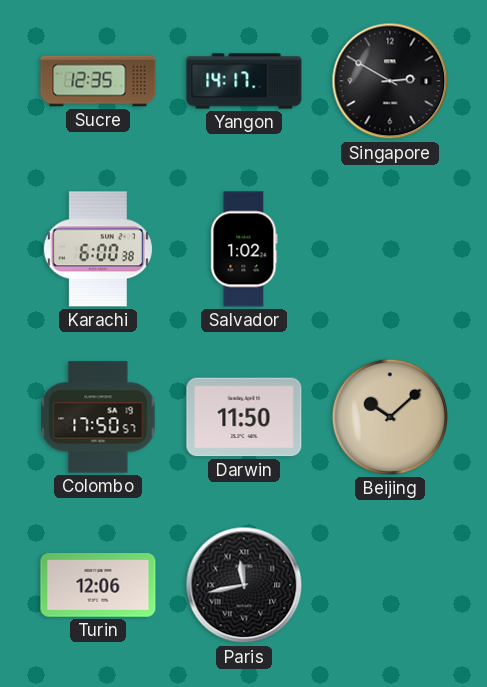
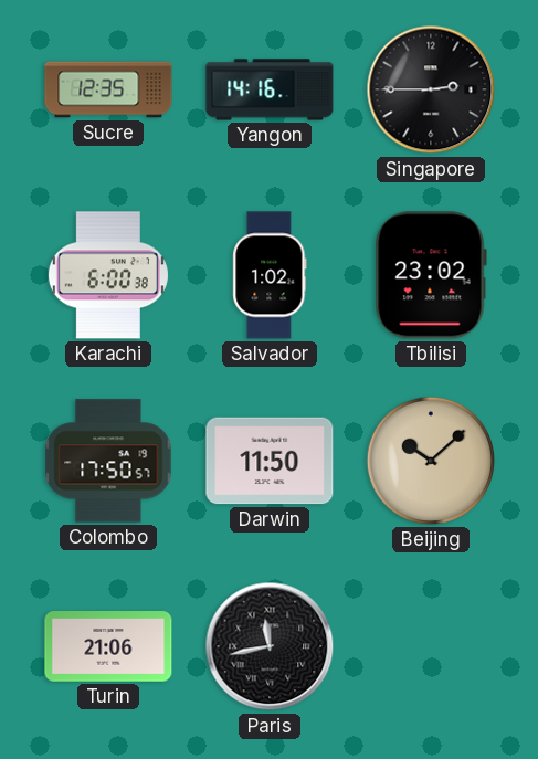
Yangon: 14:17 -> 14:16 (270, 89)
Singapore: 2:50 -> 2:45 (431, 89)
Tbilisi: none -> 23:02 (431, 275)
Turin: 12:06 -> 21:06 (108, 647)
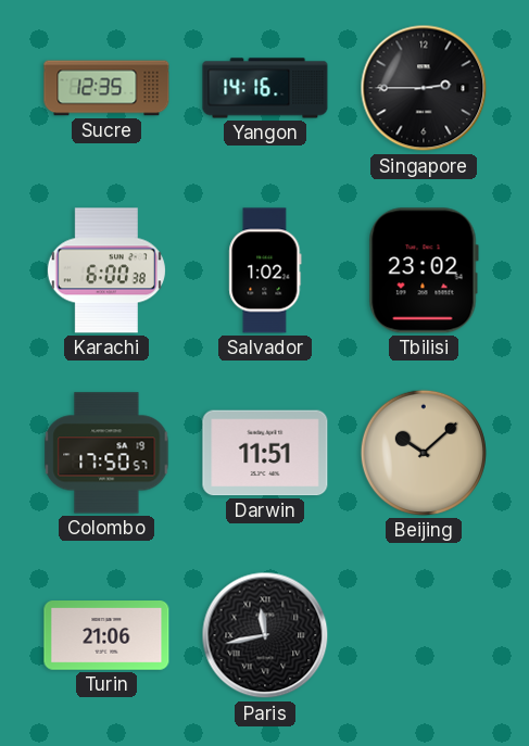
Darwin: 11:50 -> 11:51 (265, 453)
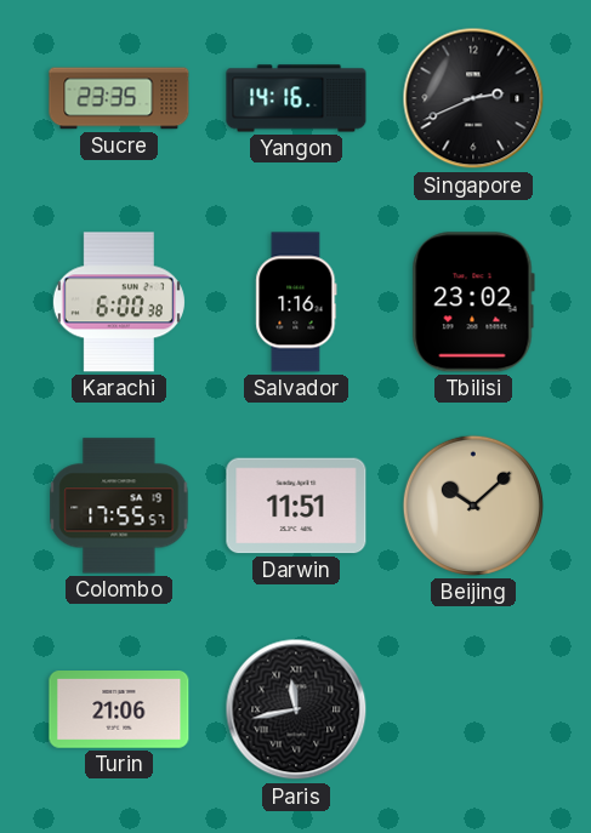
Sucre: 12:35 -> 23:35 (119, 98)
Singapore: 2:45 -> 2:41 (473, 98)
Salvador: 1:02 -> 1:16 (296, 302)
Colombo: 17:50 -> 17:55 (119, 506)
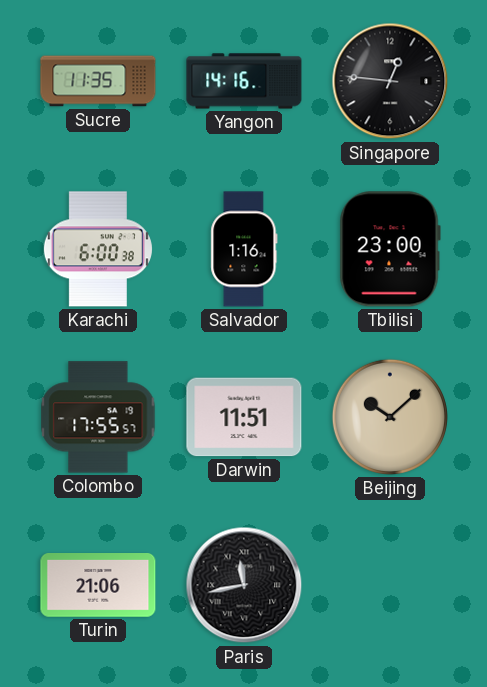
Sucre: 23:35 -> 11:35 (98, 81)
Singapore: 2:41 -> 12:46 (390, 81)
Tbilisi: 23:02 -> 23:00 (390, 249)
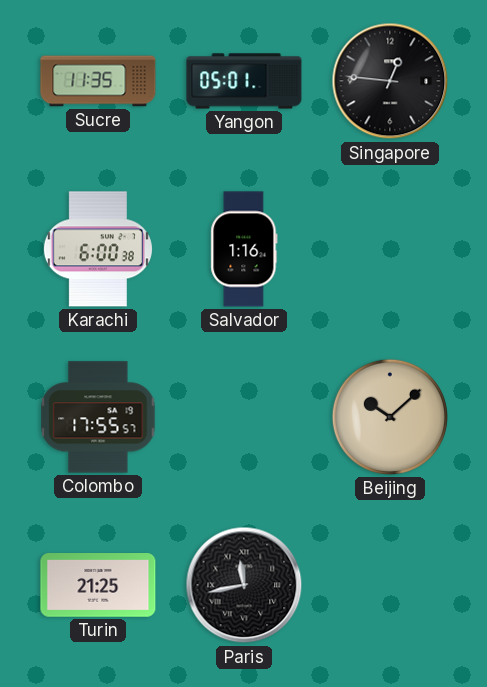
Yangon: 14:16 -> 05:01 (244, 81)
Tbilisi: 23:00 -> none (390, 249)
Darwin: 11:51 -> none (244, 417)
Turin: 21:06 -> 21:25 (98, 586)
